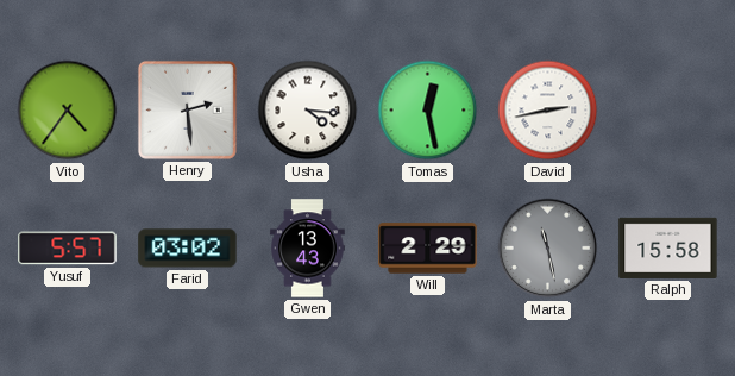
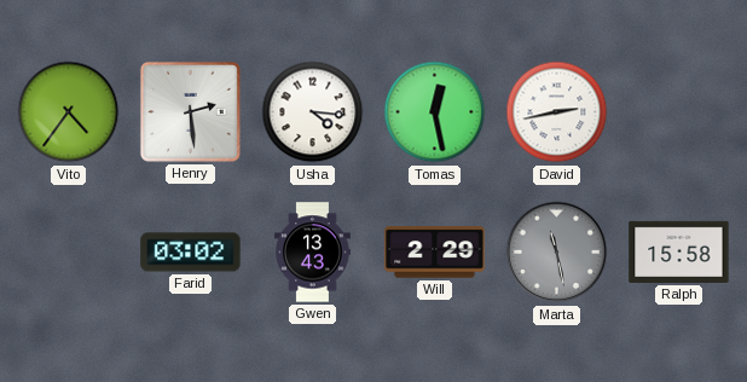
Yusuf: 5:57 -> none (68, 249)
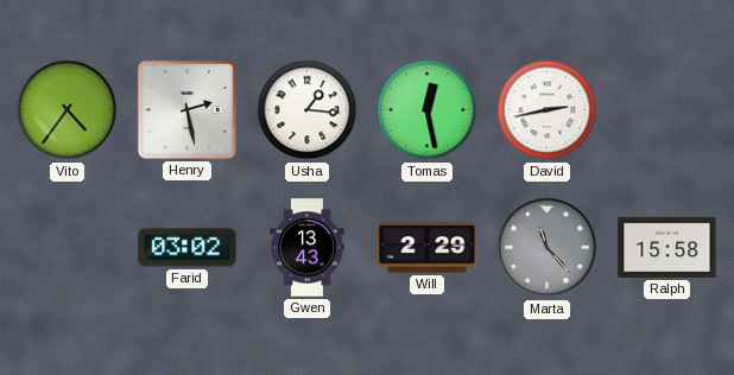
Henry: 2:29 -> 2:28 (186, 109)
Usha: 4:16 -> 1:16 (308, 110)
Marta: 11:28 -> 11:23 (548, 248)
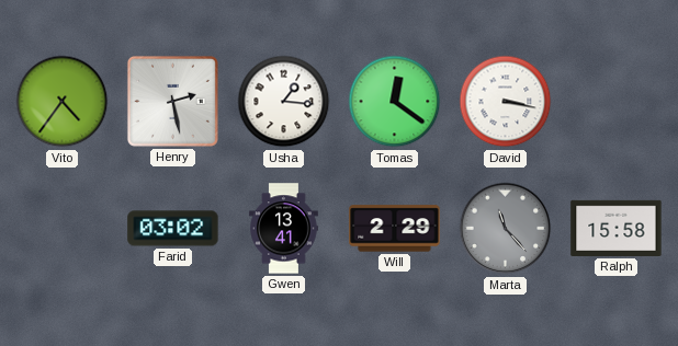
Tomas: 12:28 -> 12:21 (395, 102)
David: 2:43 -> 3:17 (506, 102)
Gwen: 13:43 -> 13:41 (284, 229)
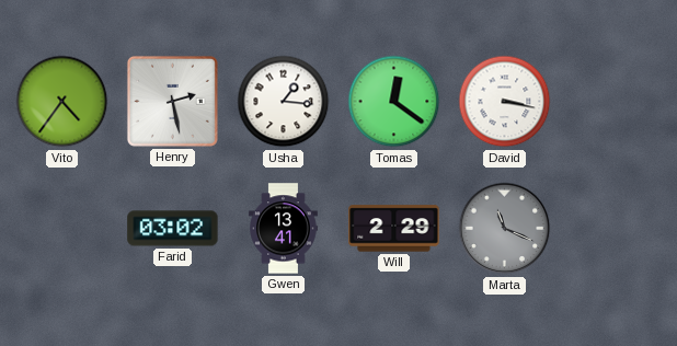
Marta: 11:23 -> 11:19 (505, 229)
Ralph: 15:58 -> none (617, 228)
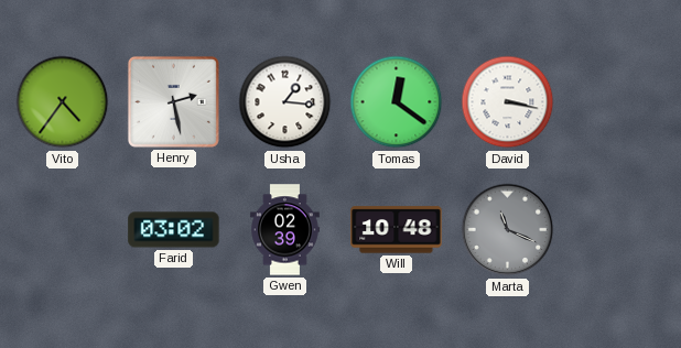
Gwen: 13:41 -> 02:39 (285, 230)
Will: 2:29 -> 10:48 (397, 230)
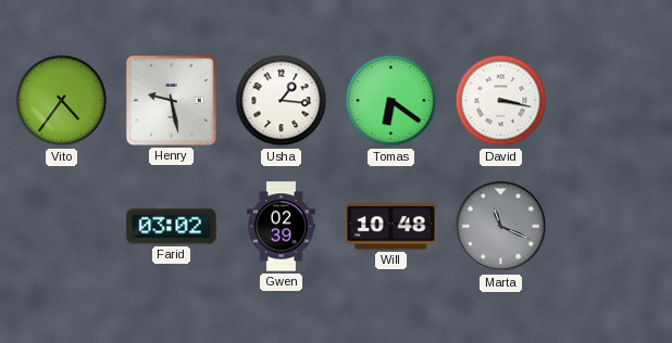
Henry: 2:28 -> 9:28 (171, 100)
Tomas: 12:21 -> 6:21 (391, 101)
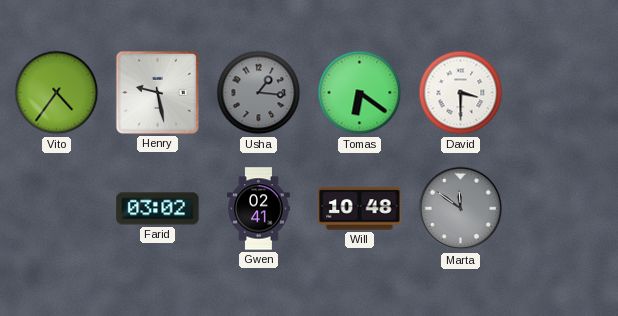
Usha dial: white -> grey (259, 93)
David: 3:17 -> 3:30 (461, 93)
Gwen: 02:39 -> 02:41 (259, 209)
Marta: 11:19 -> 11:51 (461, 209)
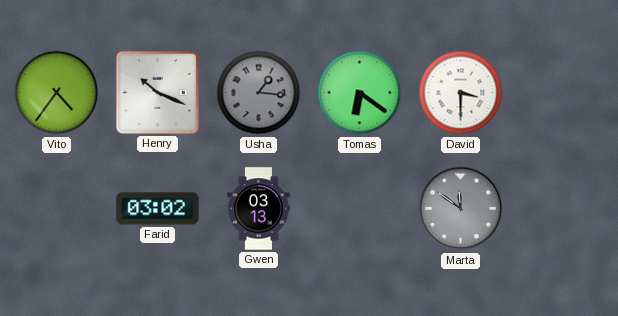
Henry: 9:28 -> 10:19 (157, 92)
Gwen: 02:41 -> 03:13 (259, 209)
Will: 10:48 -> none (360, 209)
